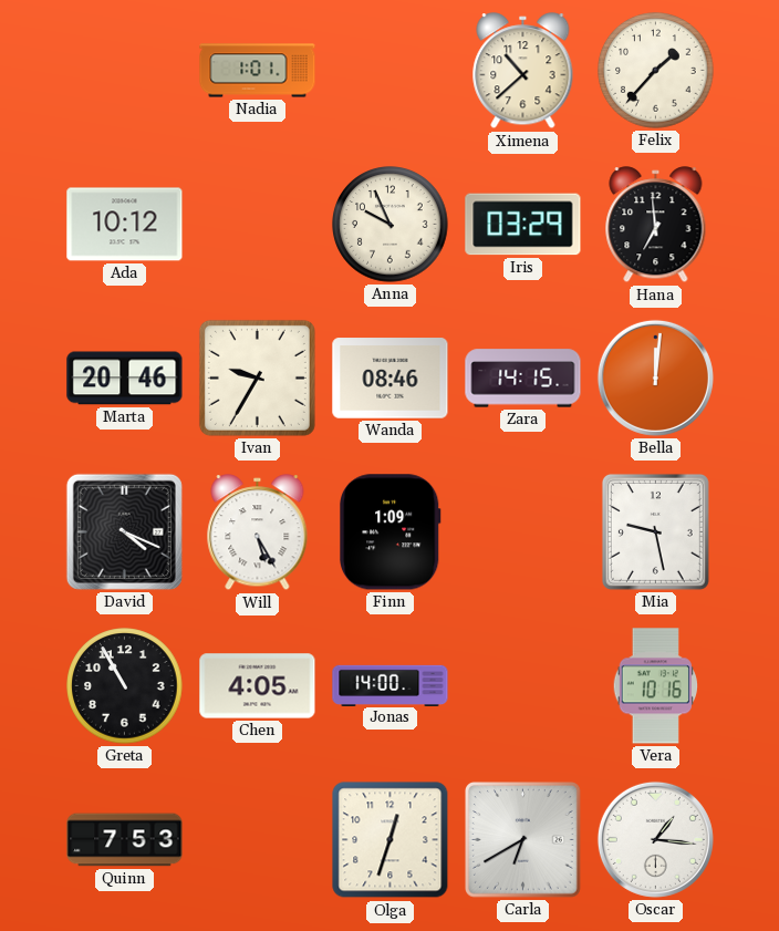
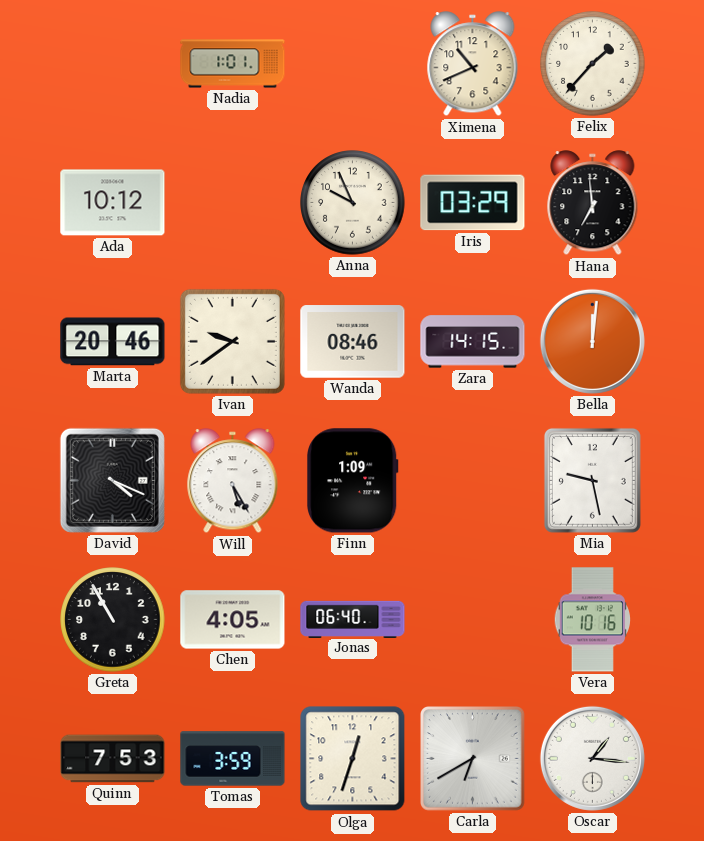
Ximena: 10:38 -> 10:41 (473, 64)
Ivan: 9:35 -> 9:39 (232, 341)
Jonas: 14:00 -> 06:40 (353, 619)
Tomas: none -> 3:59 (233, 759)
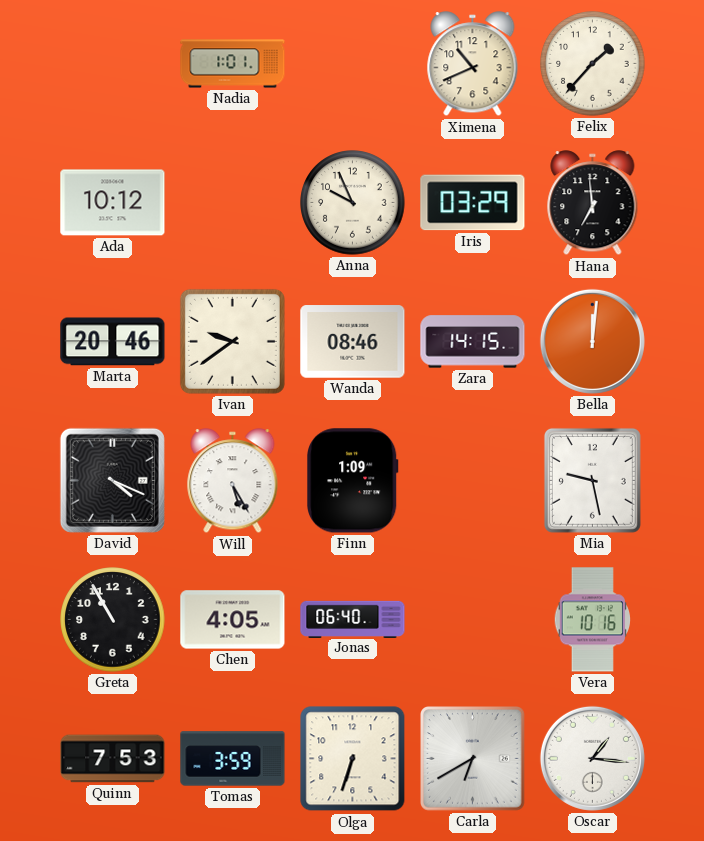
Olga: 12:33 -> 6:33 (353, 759)
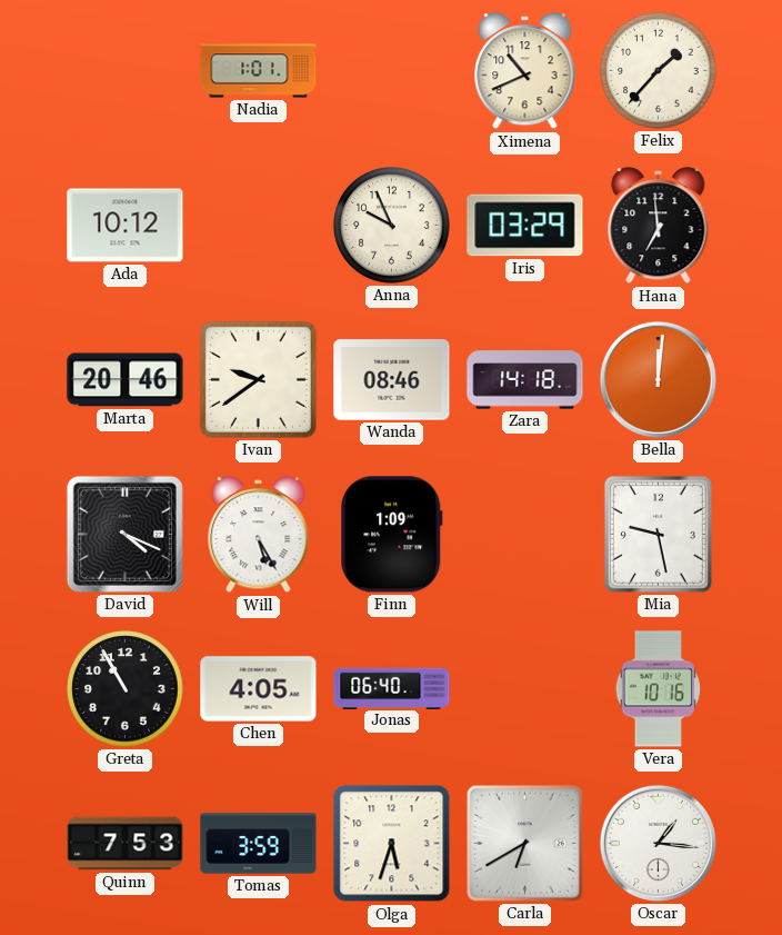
Zara: 14:15 -> 14:18 (525, 380)
Olga: 6:33 -> 5:33 (392, 844)
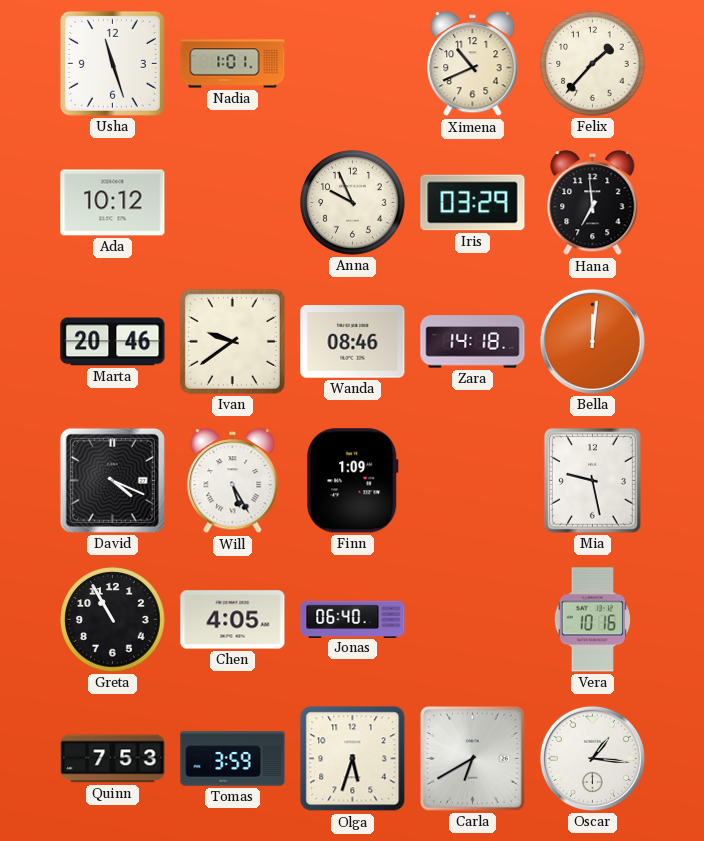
Usha: none -> 11:27 (112, 63)
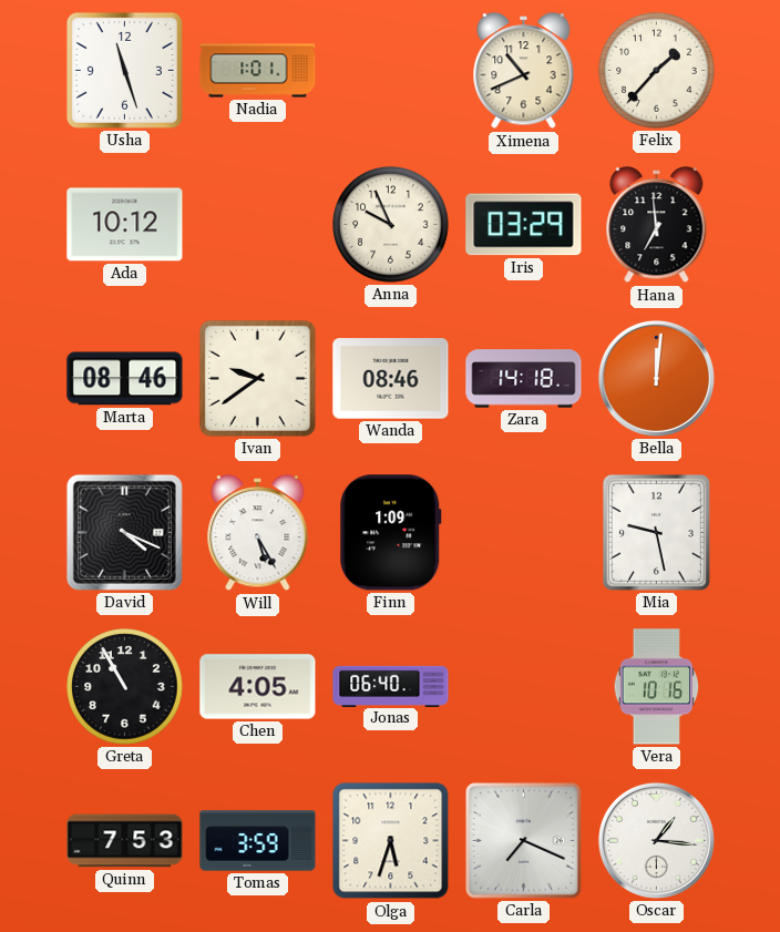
Marta: 20:46 -> 08:46 (125, 379)
Carla: 6:40 -> 7:19 (524, 841)
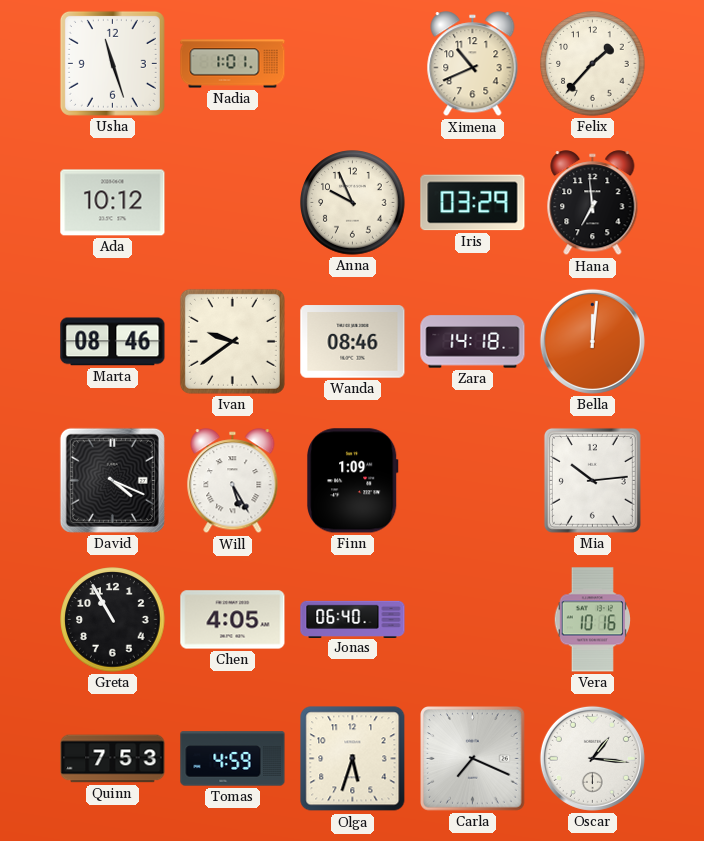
Mia: 9:28 -> 10:14 (592, 480)
Tomas: 3:59 -> 4:59 (233, 759)
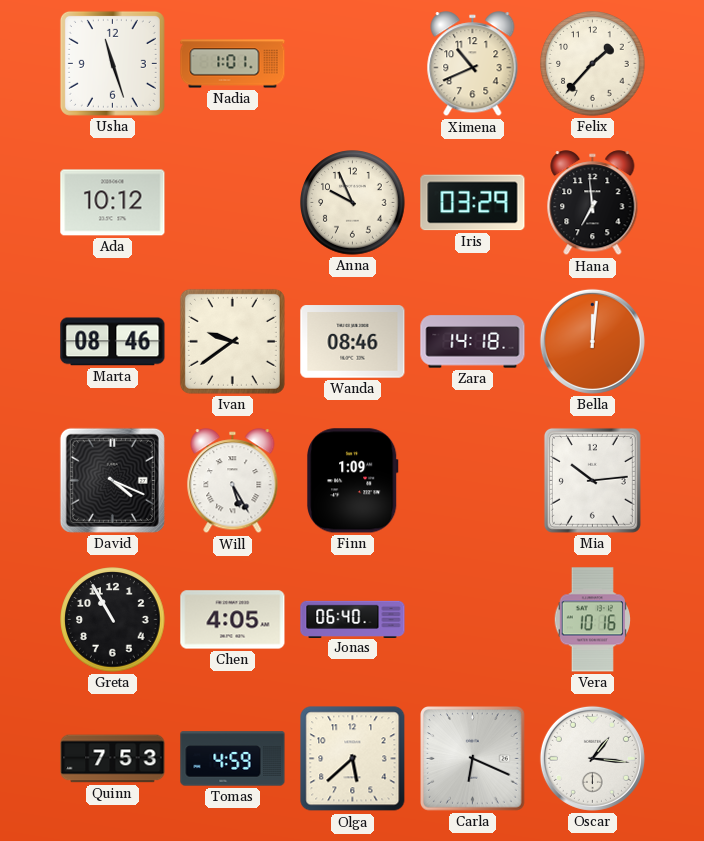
Olga: 5:33 -> 5:38 (353, 759)
Carla: 7:19 -> 6:19 (473, 759)
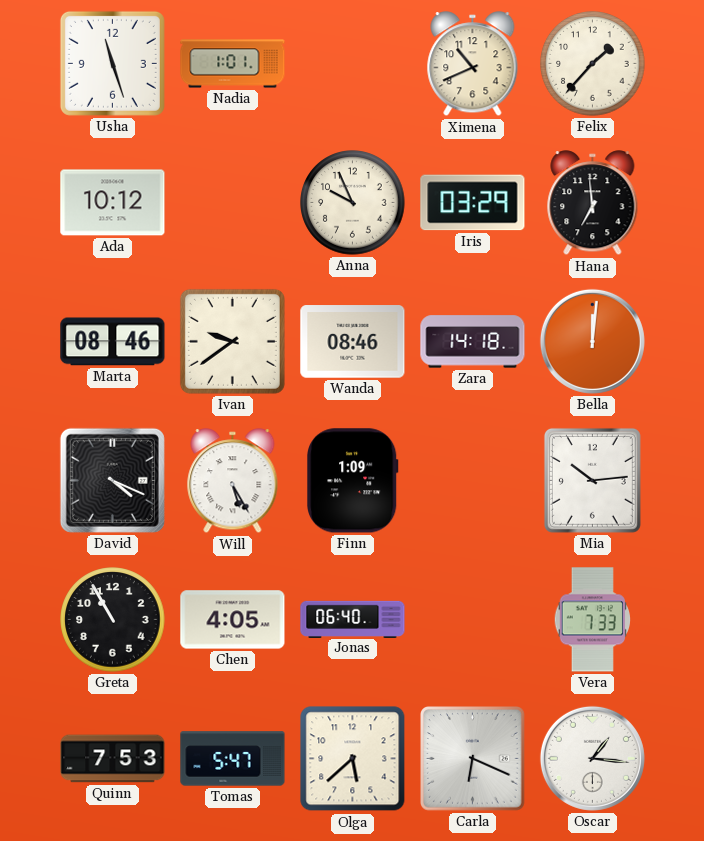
Vera: 10:16 -> 7:33 (592, 620)
Tomas: 4:59 -> 5:47 (233, 759)
